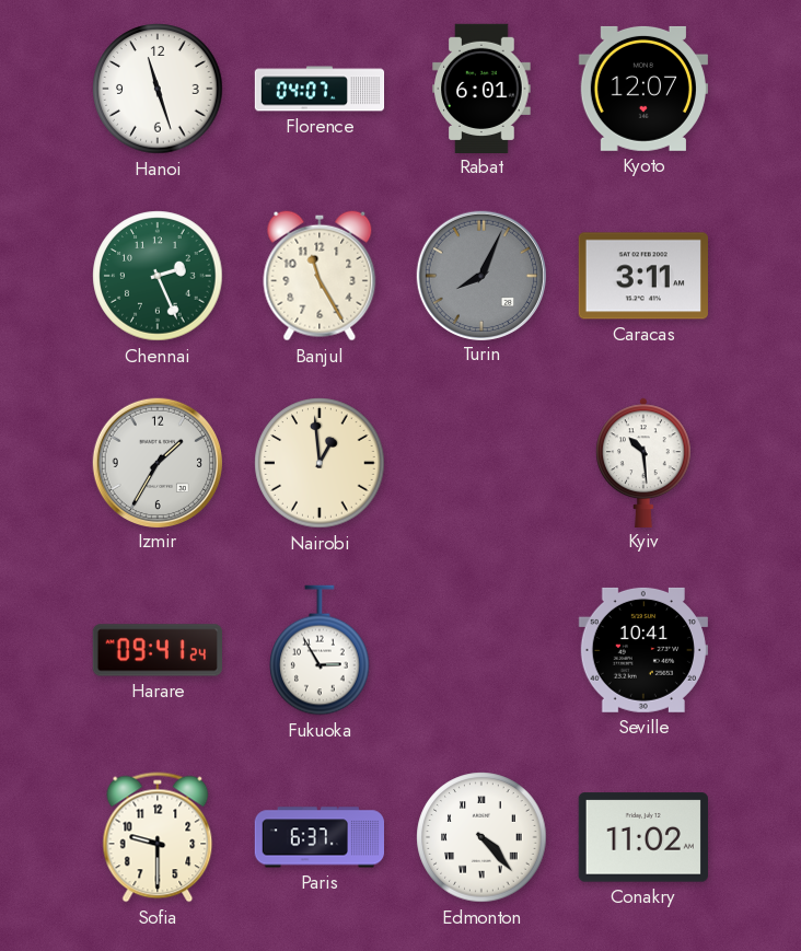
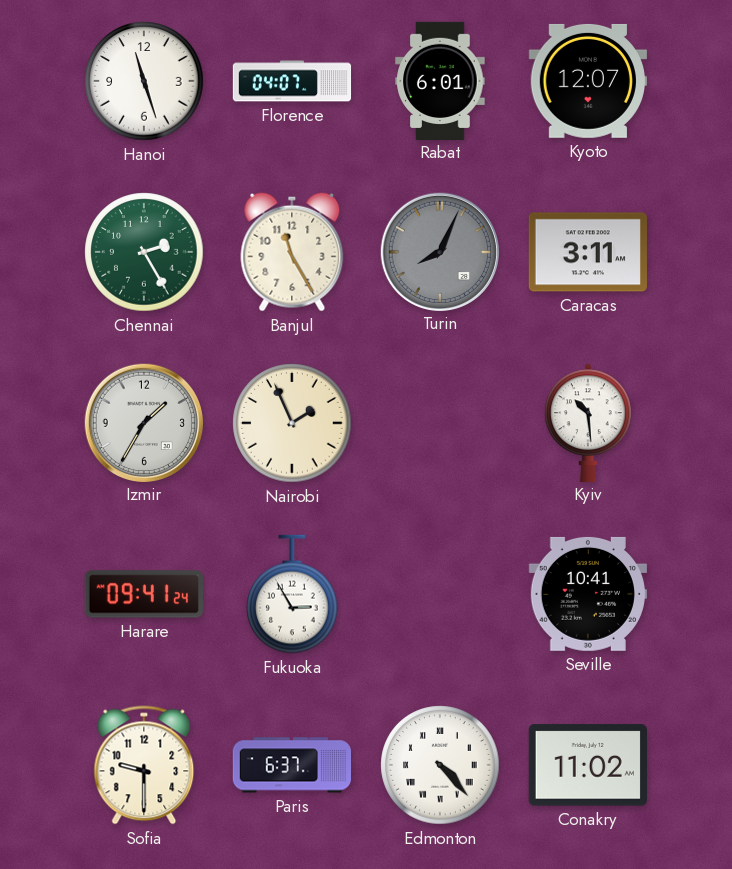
Chennai: 2:26 -> 2:25 (144, 252)
Nairobi: 12:59 -> 1:56 (292, 423)
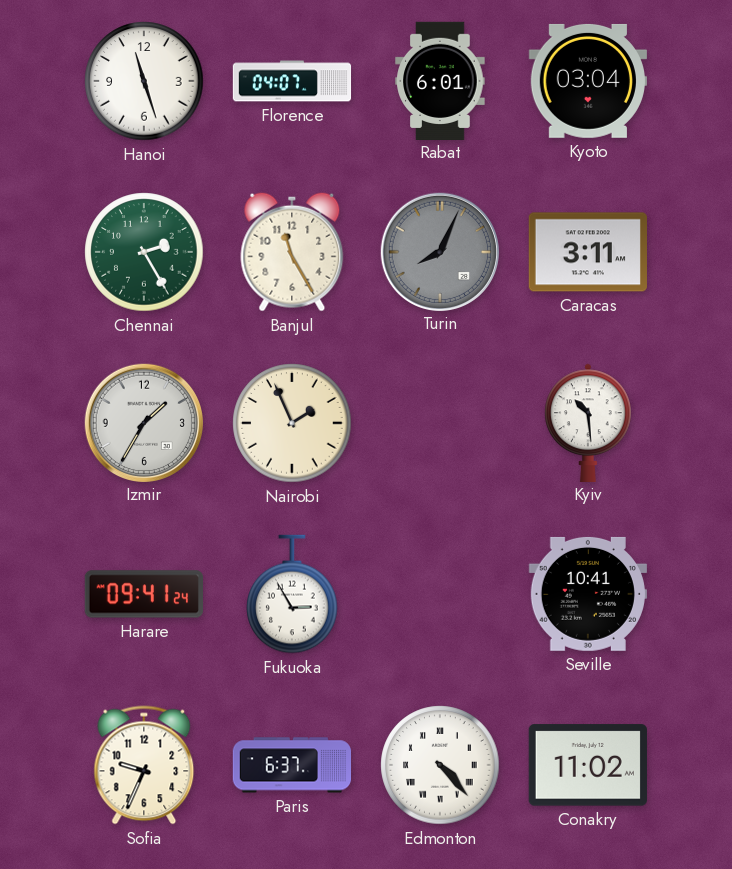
Kyoto: 12:07 -> 03:04 (588, 81)
Sofia: 9:30 -> 9:34 (144, 765)
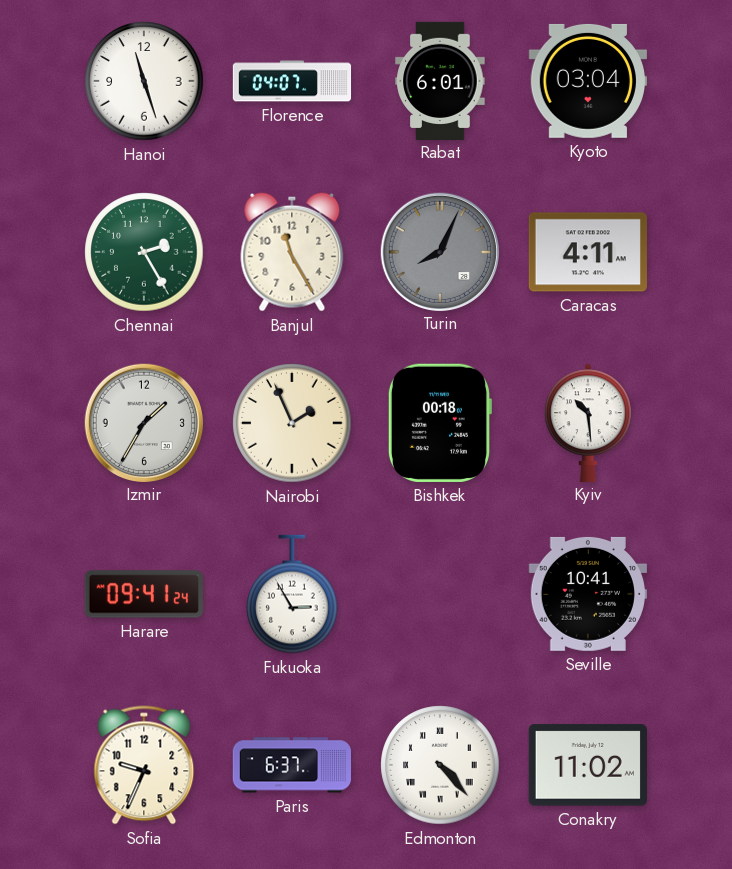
Caracas: 3:11 -> 4:11 (588, 252)
Bishkek: none -> 00:18 (439, 423)
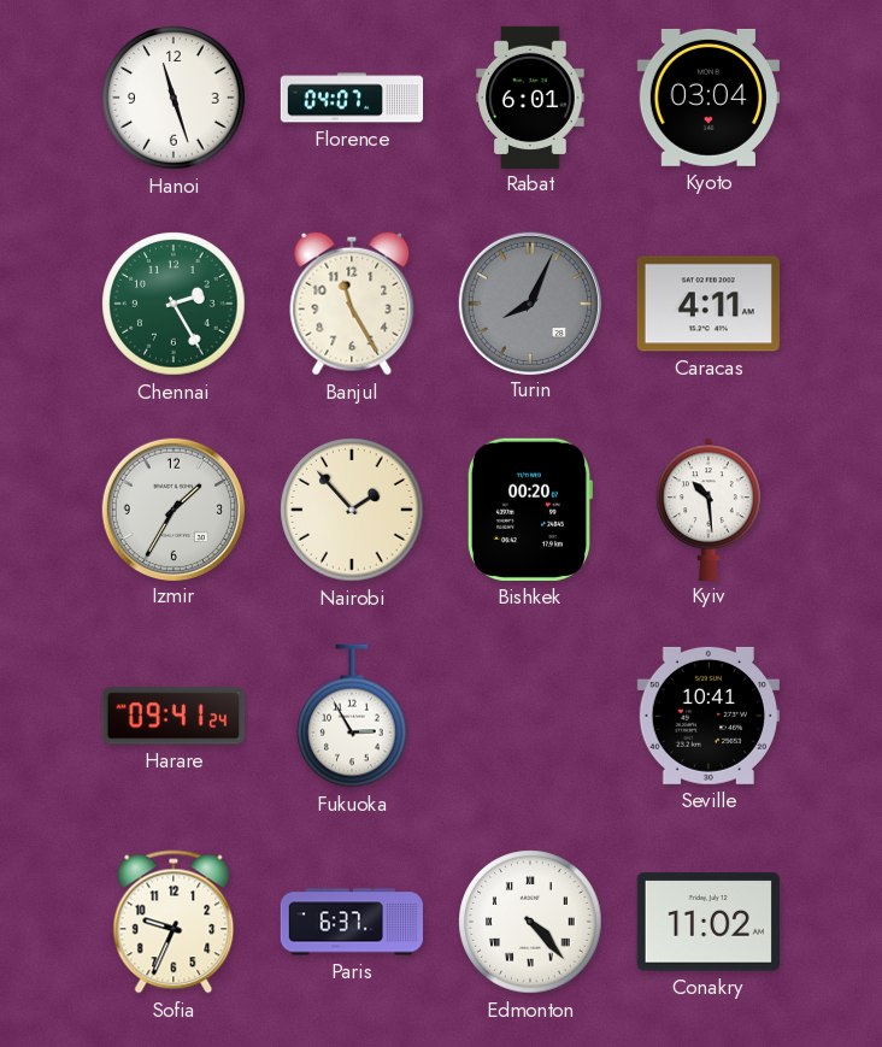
Nairobi: 1:56 -> 1:53 (352, 510)
Bishkek: 00:18 -> 00:20 (529, 510)
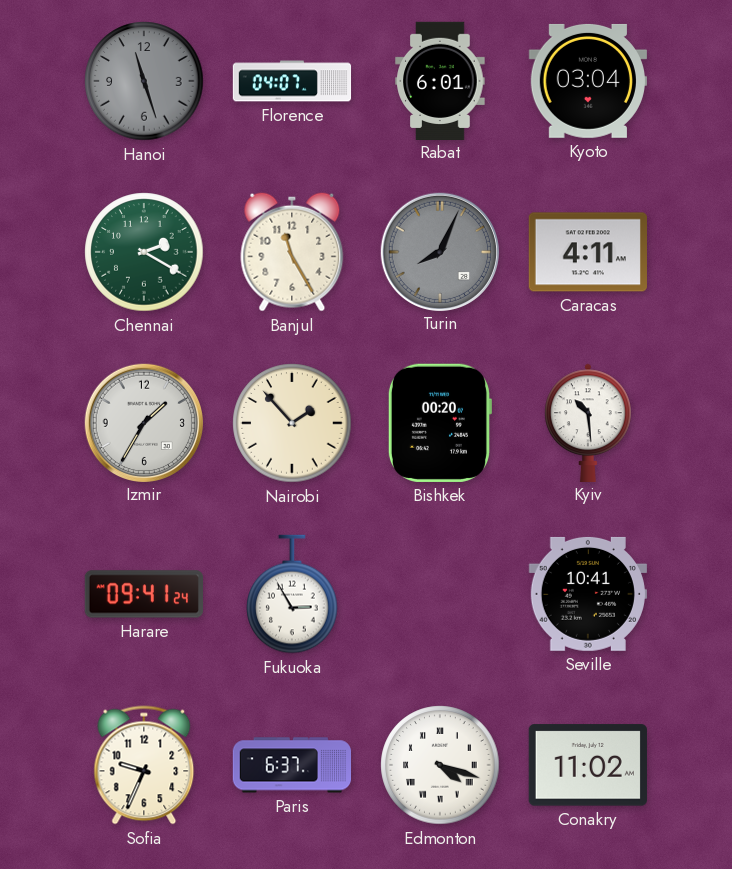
Hanoi dial: white -> grey (144, 81)
Chennai: 2:25 -> 2:20 (144, 252)
Edmonton: 4:23 -> 4:18 (440, 765)
